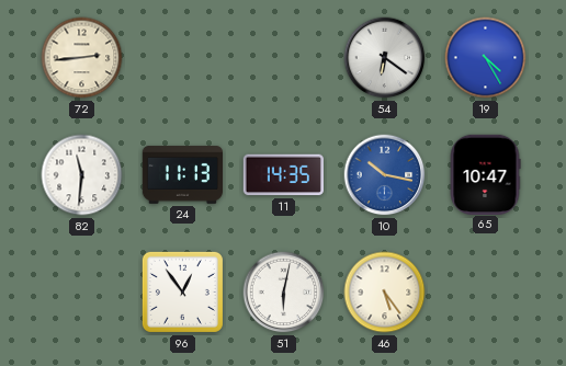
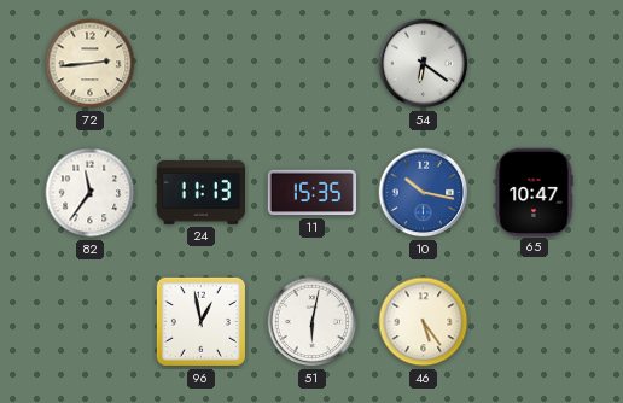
19: 4:25 -> none (486, 58)
82: 11:31 -> 11:36 (91, 193)
11: 14:35 -> 15:35 (311, 193)
96: 12:54 -> 12:58 (200, 321)
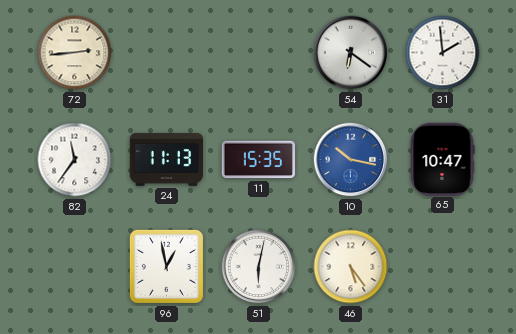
31: none -> 1:59 (443, 53)
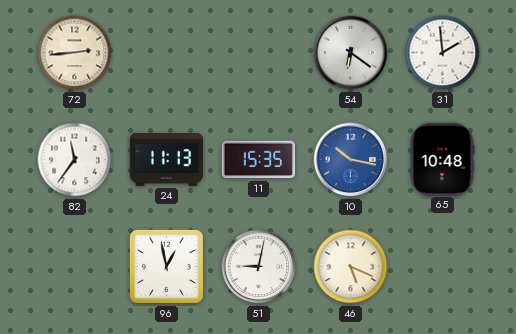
65: 10:47 -> 10:48 (442, 159)
51: 6:02 -> 9:02 (259, 267)
46: 5:24 -> 5:19 (351, 267)
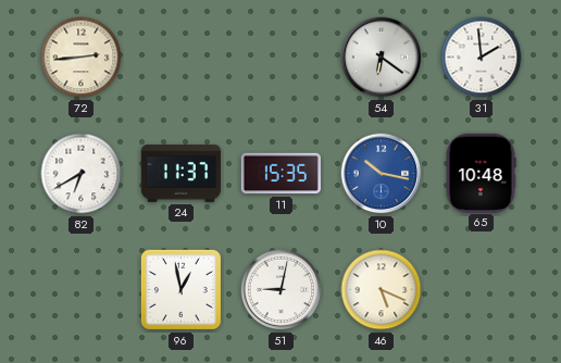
82: 11:36 -> 6:40 (82, 174)
24: 11:13 -> 11:37 (180, 174)
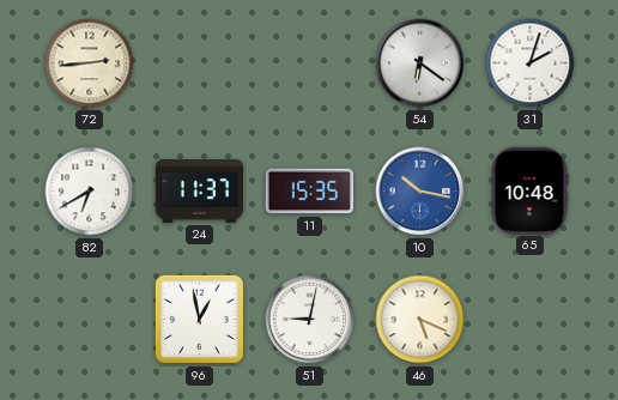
31: 1:59 -> 2:03 (531, 63)
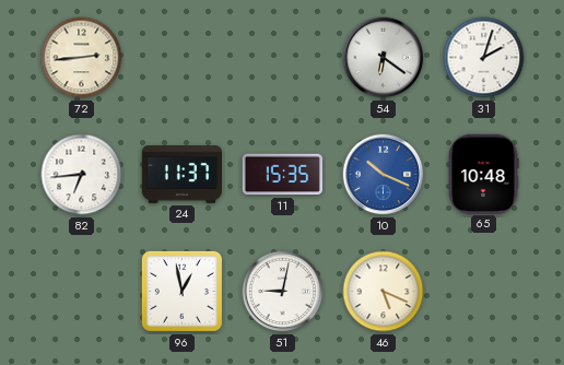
82: 6:40 -> 6:44 (82, 175)
10: 10:17 -> 10:19 (384, 175)
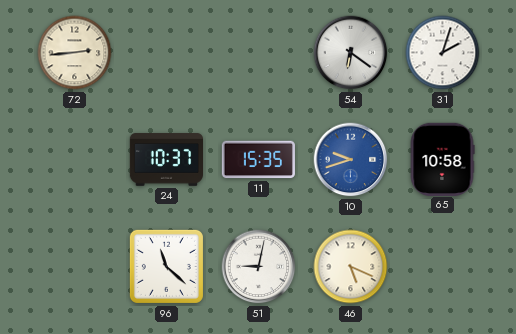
82: 6:44 -> none (82, 175)
24: 11:37 -> 10:37 (166, 160)
10: 10:19 -> 9:42 (351, 160)
65: 10:48 -> 10:58 (442, 159)
96: 12:58 -> 11:22 (166, 266)
